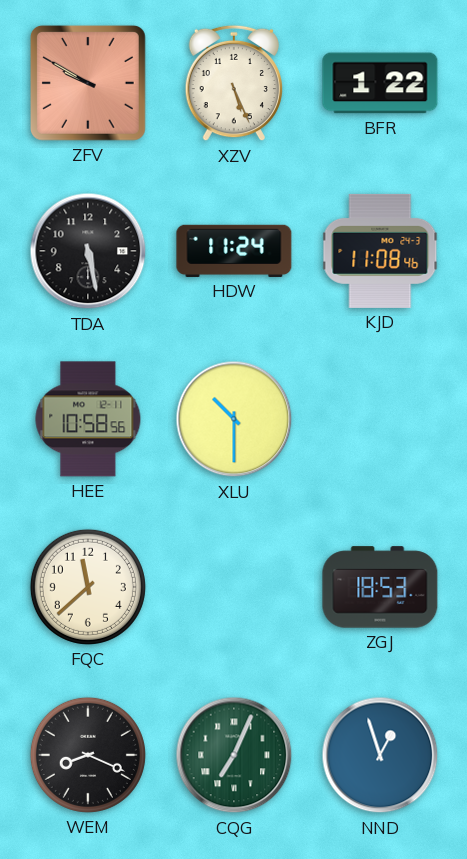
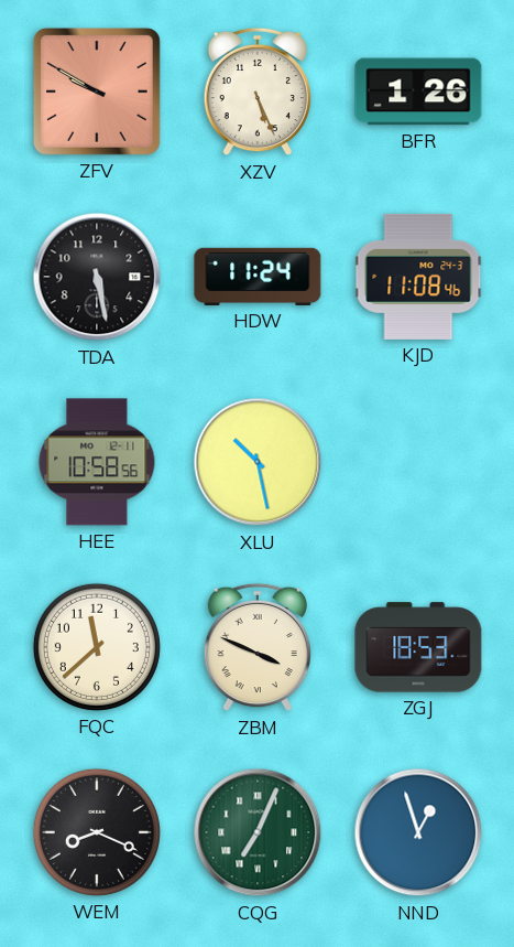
BFR: 1:22 -> 1:26 (418, 92)
XLU: 10:30 -> 10:28 (258, 462)
ZBM: none -> 3:49 (256, 647)
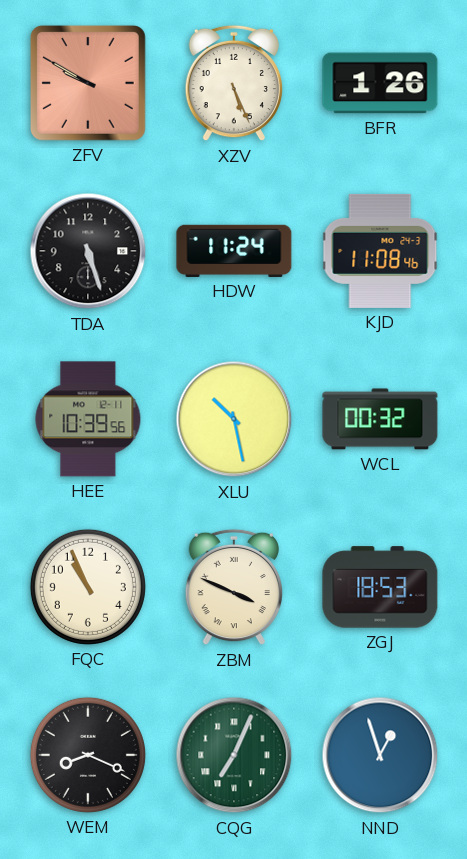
TDA: 5:28 -> 5:27 (88, 251)
HEE: 10:58 -> 10:39 (88, 419)
WCL: none -> 00:32 (380, 419)
FQC: 11:38 -> 10:56 (88, 587)
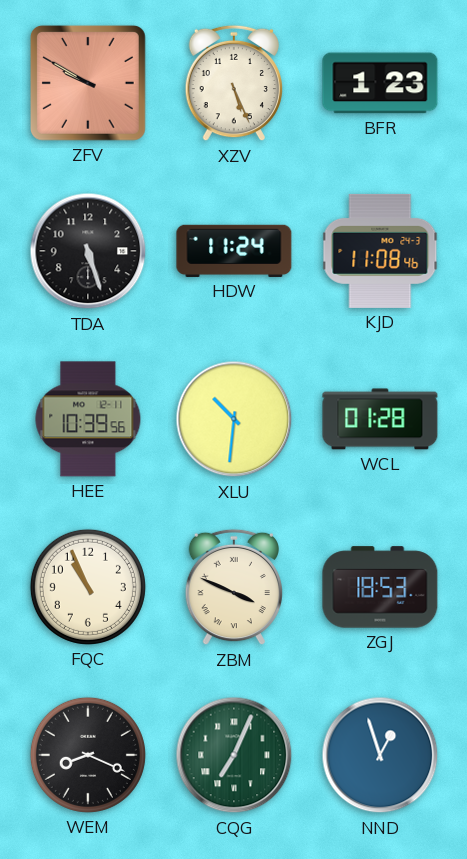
BFR: 1:26 -> 1:23 (380, 83)
XLU: 10:28 -> 10:31 (234, 419)
WCL: 00:32 -> 01:28 (380, 419)
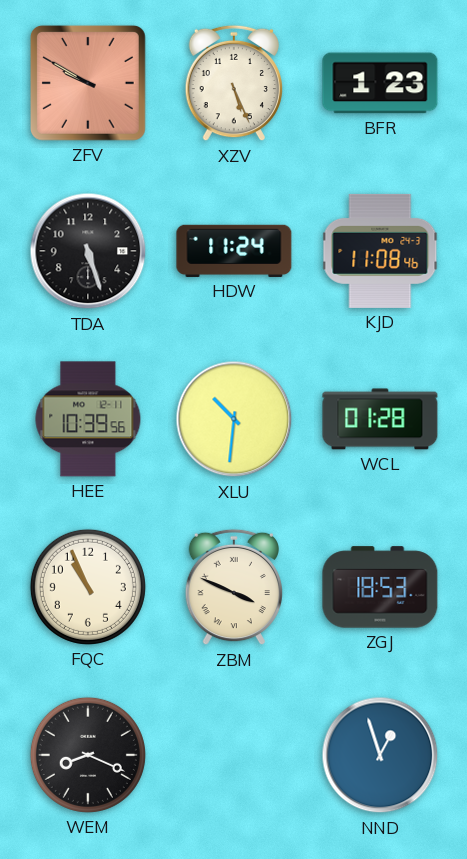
CQG: 7:04 -> none (234, 755)
